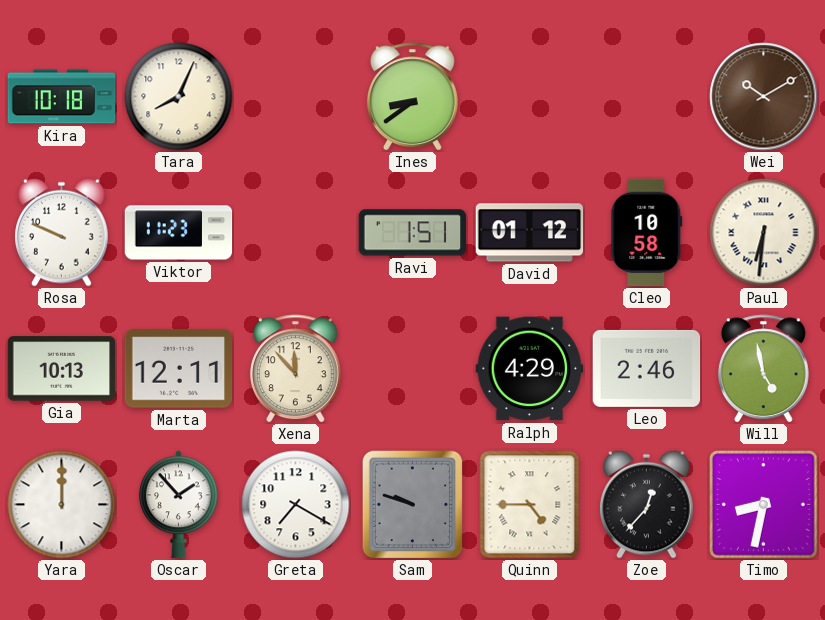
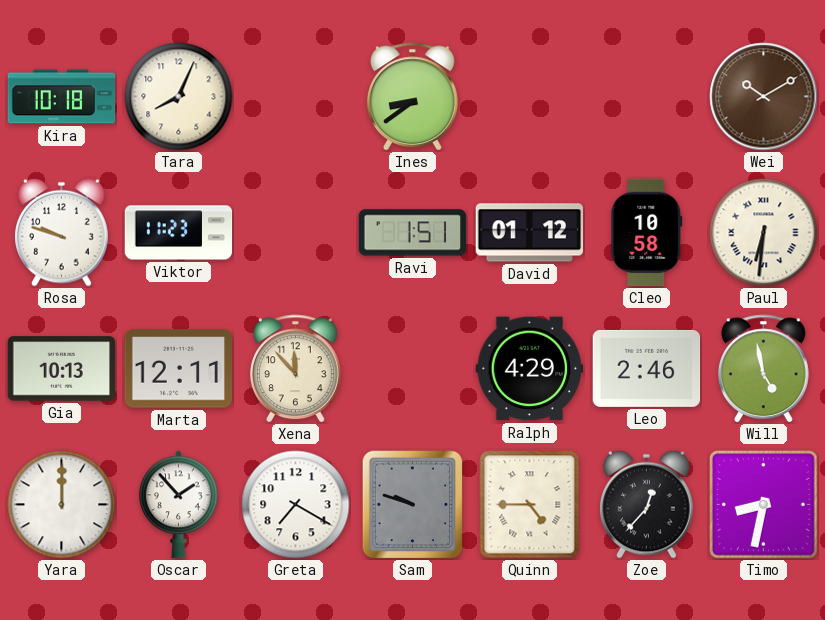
Rosa: 9:49 -> 9:48 (62, 232)
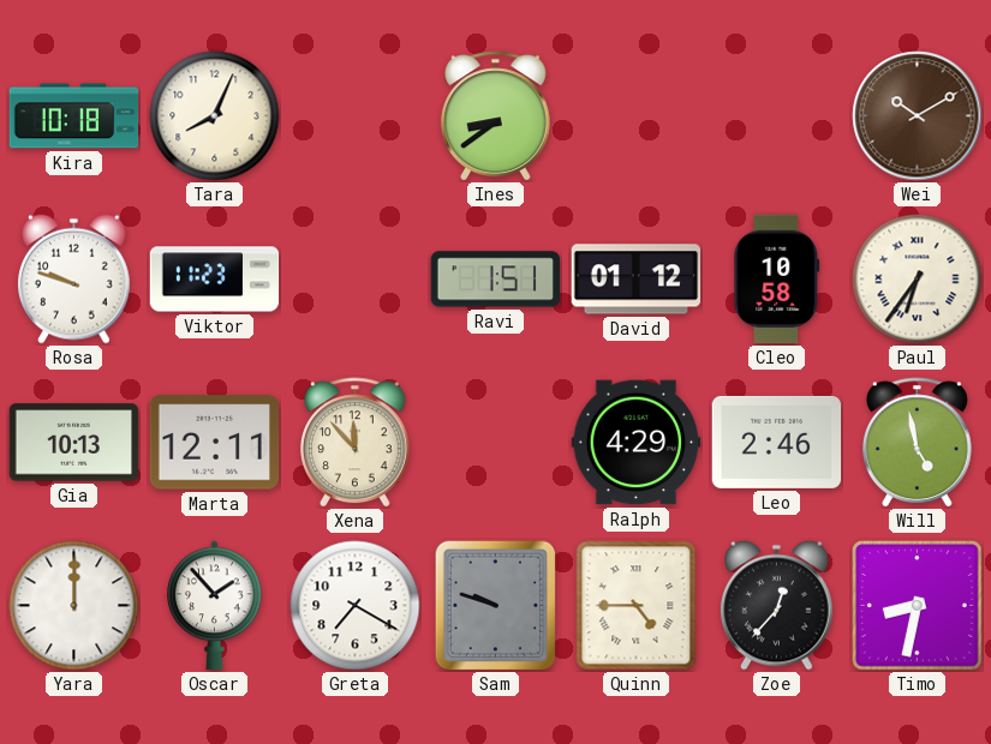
Paul: 6:31 -> 6:36 (918, 280)
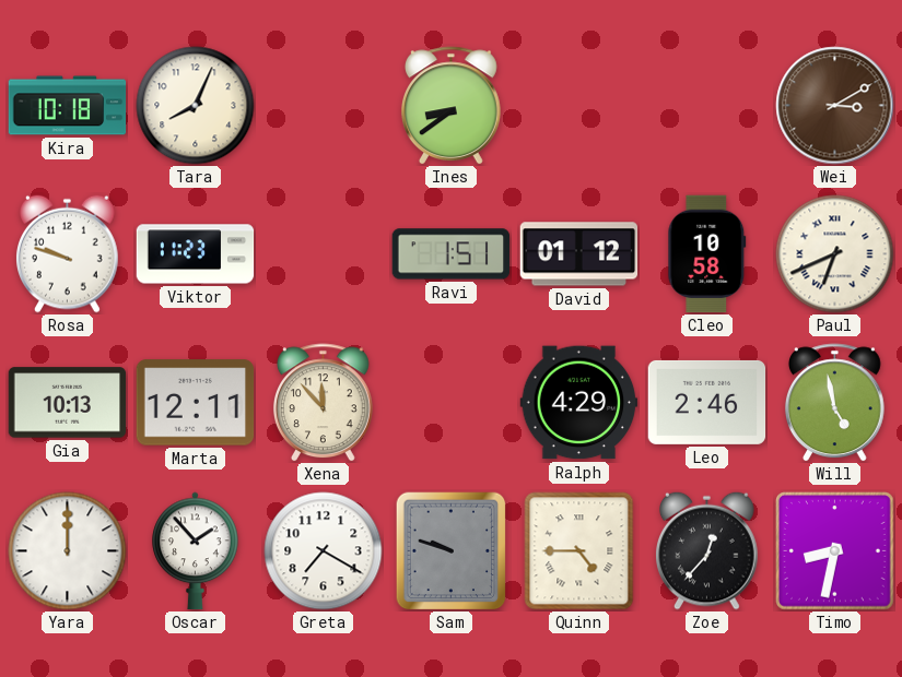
Wei: 10:10 -> 3:10 (835, 106)
Paul: 6:36 -> 6:41 (835, 254)
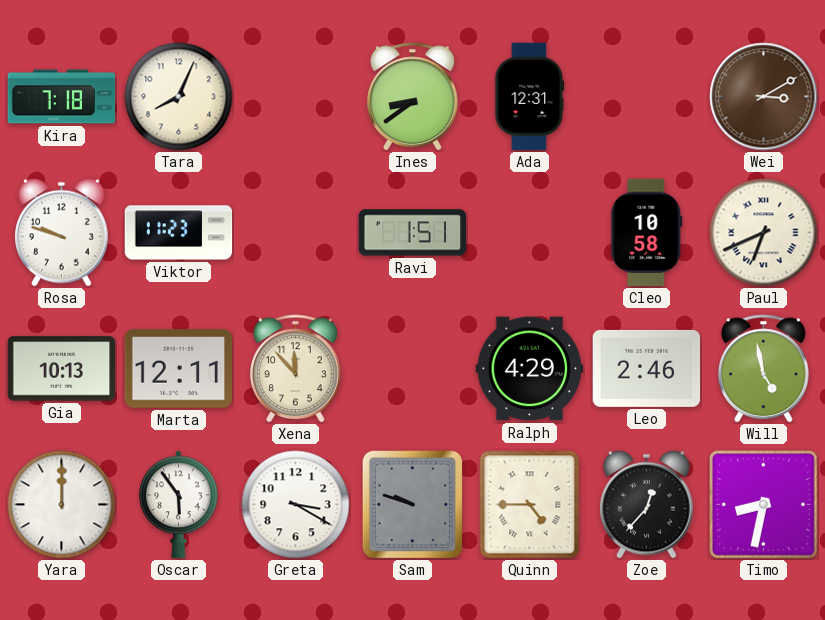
Kira: 10:18 -> 7:18 (62, 97)
Ada: none -> 12:31 (530, 97)
David: 01:12 -> none (579, 254)
Oscar: 1:53 -> 5:54 (179, 505)
Greta: 7:20 -> 3:20 (296, 505)
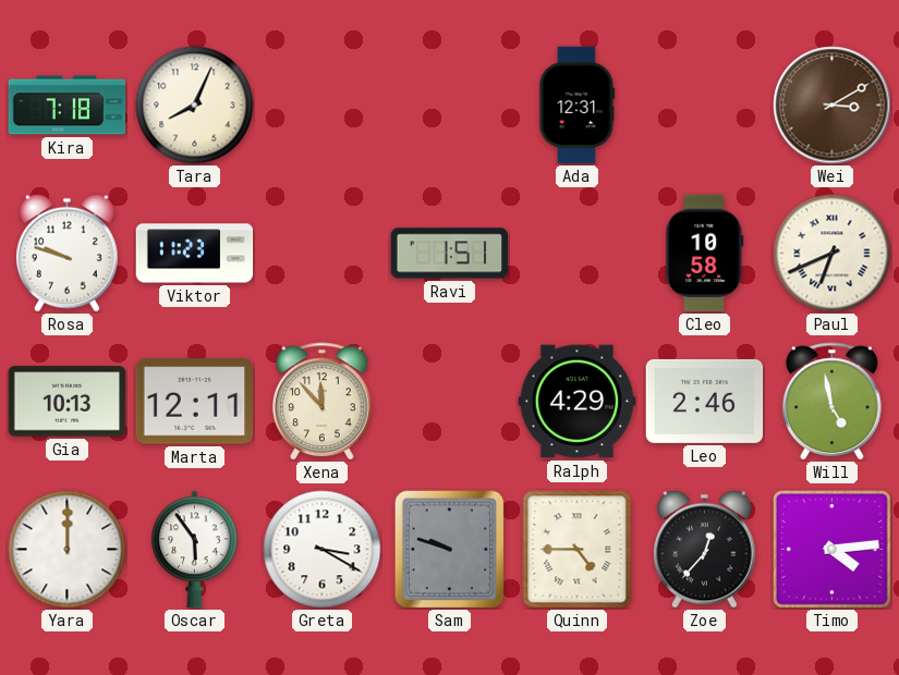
Ines: 8:39 -> none (412, 97)
Timo: 8:32 -> 4:14 (833, 550)
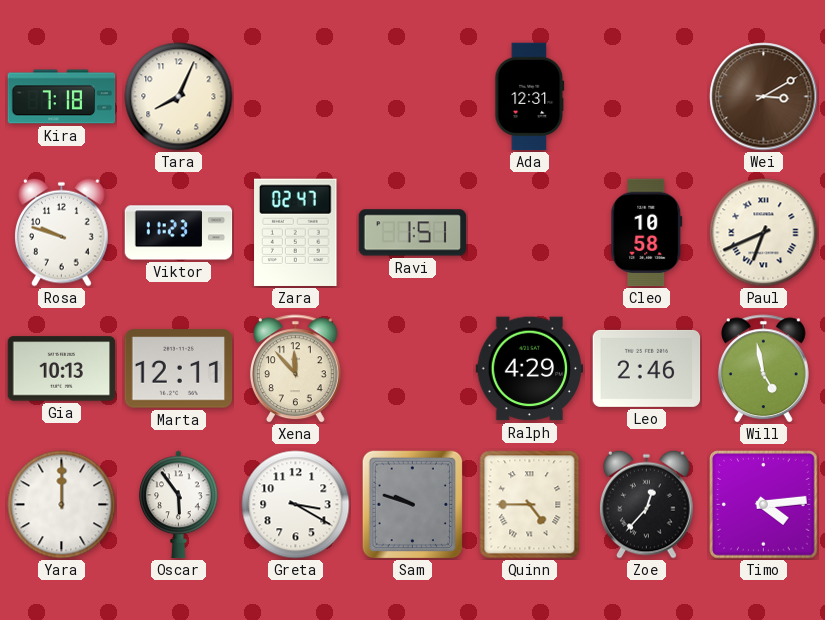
Zara: none -> 02:47 (296, 232)
